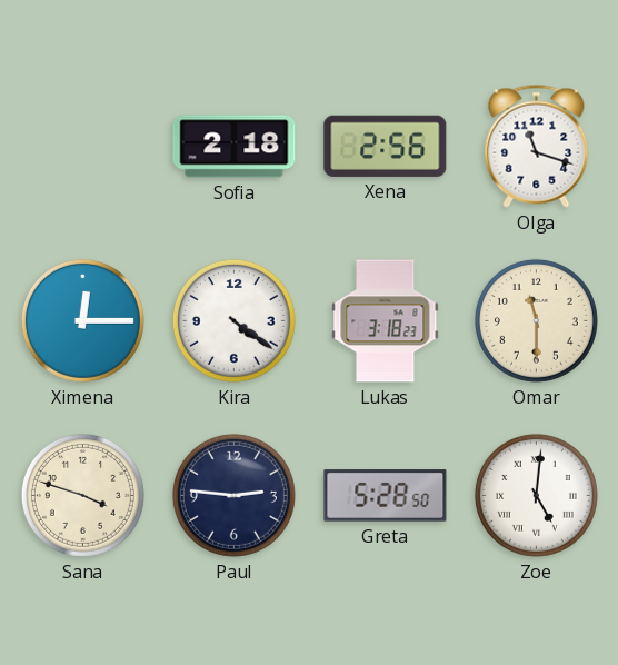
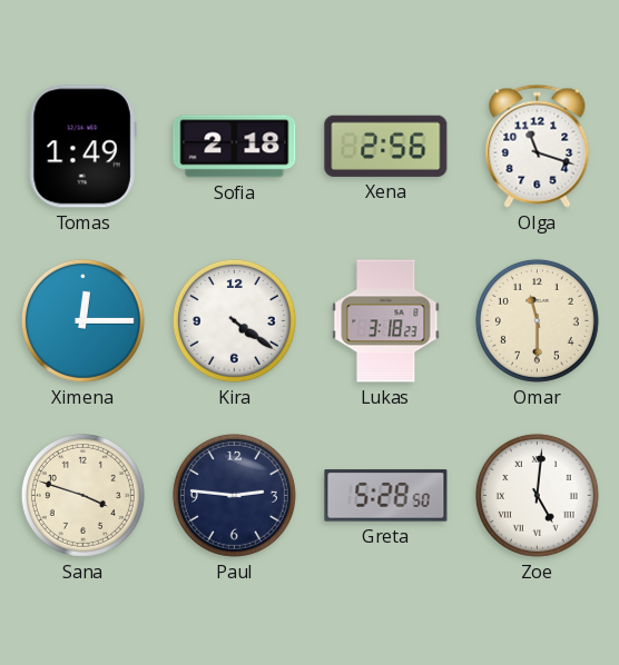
Tomas: none -> 1:49 (82, 147)
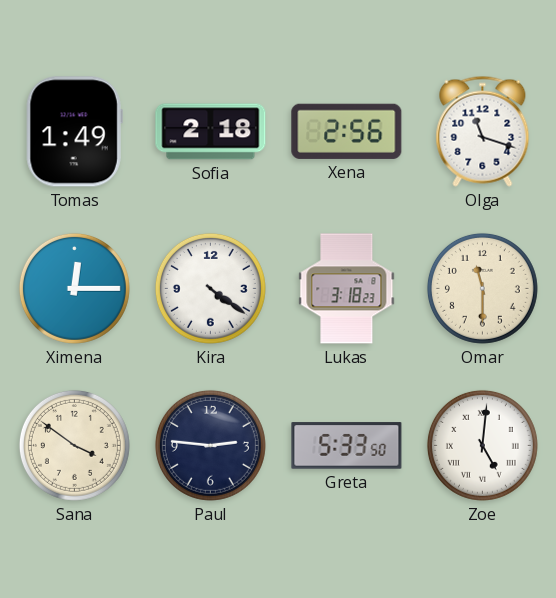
Sana: 3:48 -> 3:51 (74, 445)
Greta: 5:28 -> 5:33 (347, 446)
